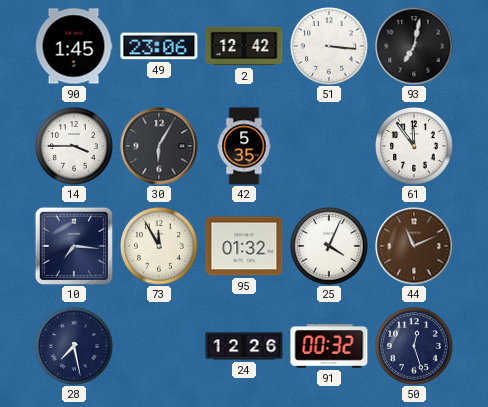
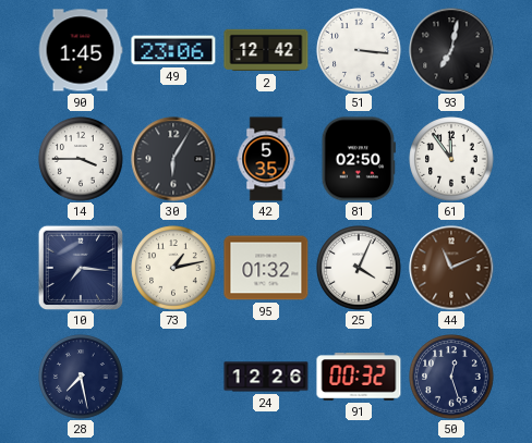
81: none -> 02:50 (359, 159)
73: 11:55 -> 1:13 (173, 268)
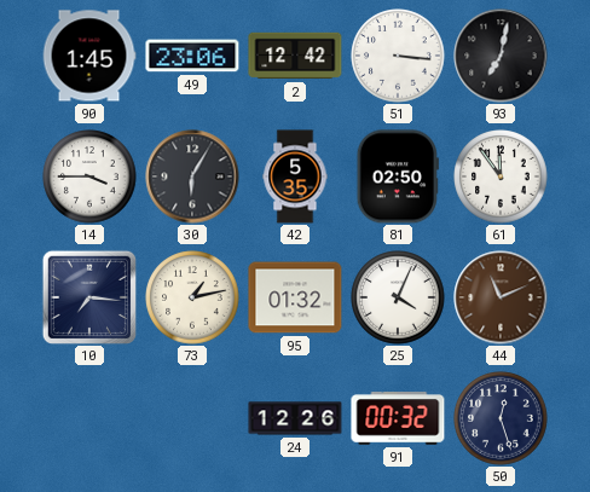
28: 7:28 -> none (81, 377)
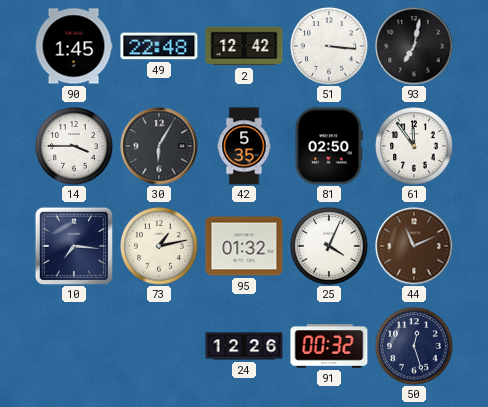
49: 23:06 -> 22:48 (159, 46)
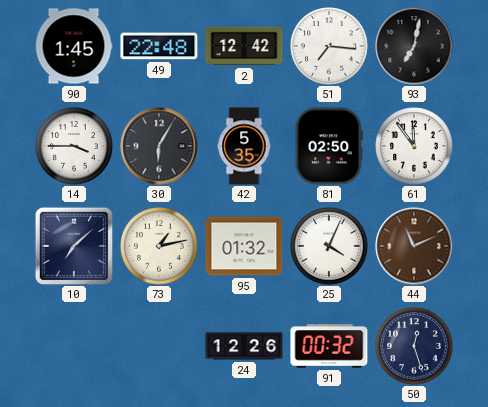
51: 3:16 -> 7:16 (329, 46)
10: 7:16 -> 7:08 (73, 245)
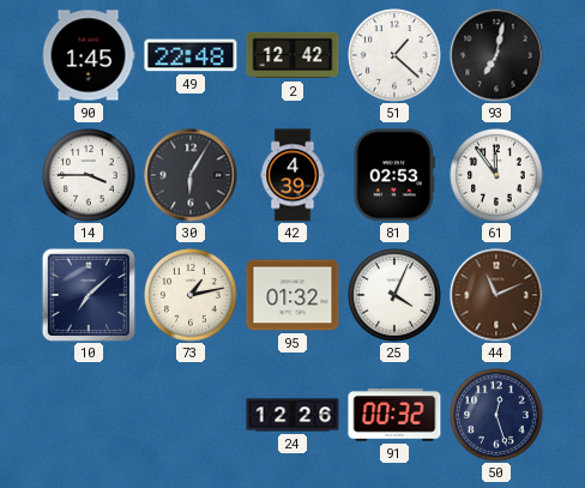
51: 7:16 -> 1:22 (394, 55)
42: 5:35 -> 4:39 (292, 175)
81: 02:50 -> 02:53 (394, 175)
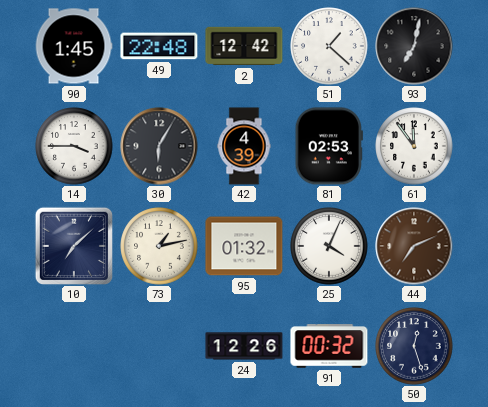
44: 11:11 -> 7:11 (414, 246)
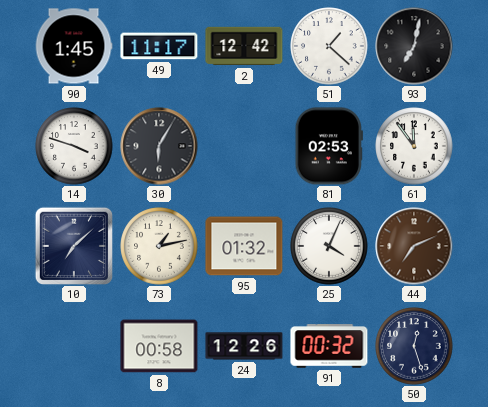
49: 22:48 -> 11:17 (159, 46)
14: 3:45 -> 3:48 (74, 146)
42: 4:39 -> none (244, 146)
8: none -> 00:58 (159, 346)
